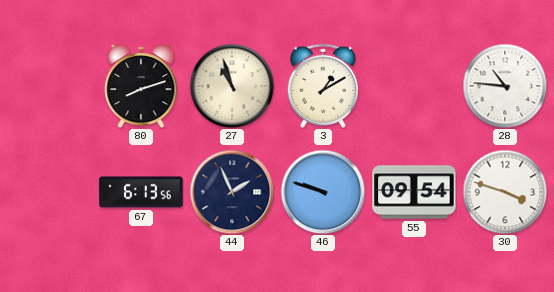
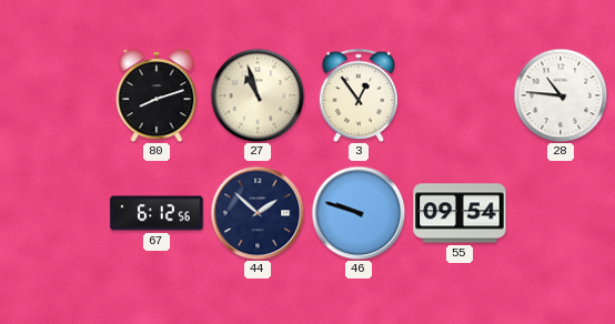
3: 1:10 -> 12:54 (359, 95)
67: 6:13 -> 6:12 (157, 213)
44: 1:56 -> 1:52 (258, 213)
30: 3:48 -> none (505, 192)
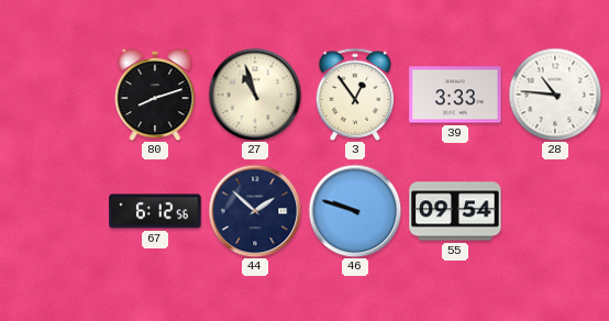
39: none -> 3:33 (455, 95)
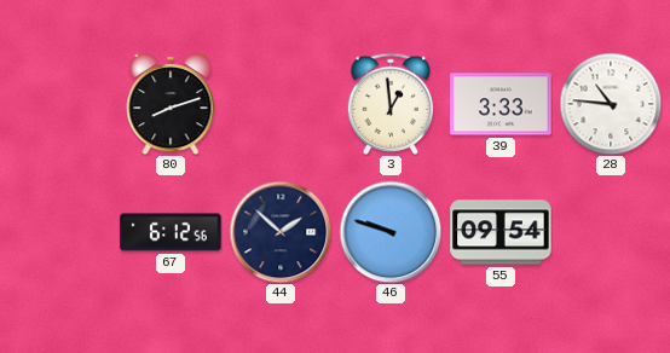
27: 10:57 -> none (255, 95)
3: 12:54 -> 12:59 (391, 104)
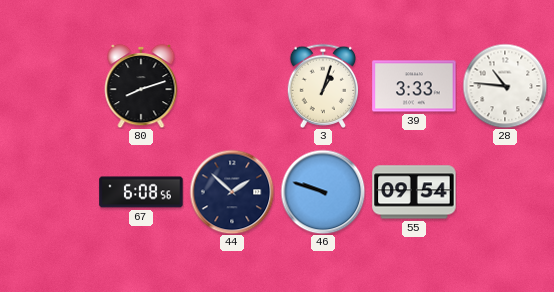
3: 12:59 -> 1:03 (323, 86)
67: 6:12 -> 6:08 (141, 192)
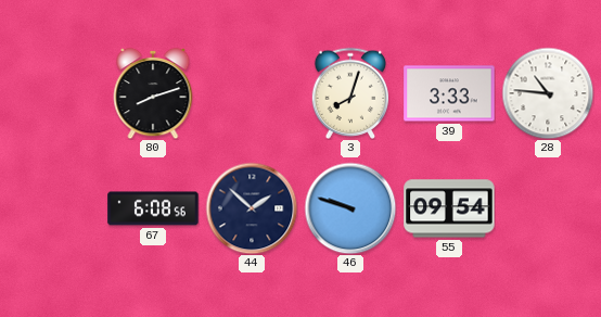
3: 1:03 -> 8:03 (350, 93)
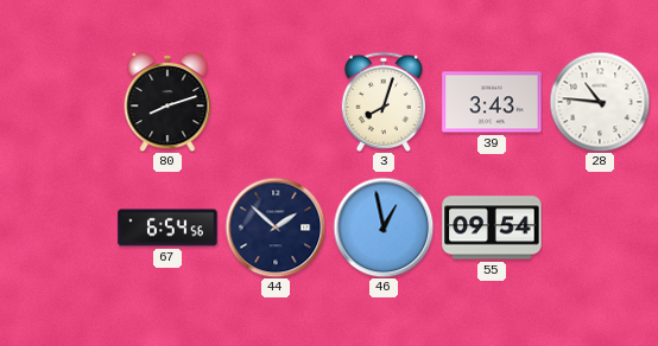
39: 3:33 -> 3:43 (492, 102)
67: 6:08 -> 6:54 (167, 228)
46: 9:48 -> 12:58 (384, 228)
